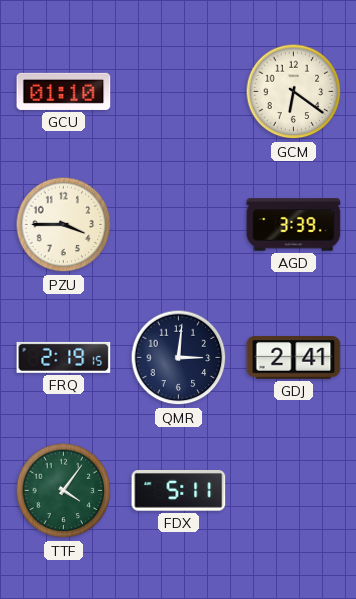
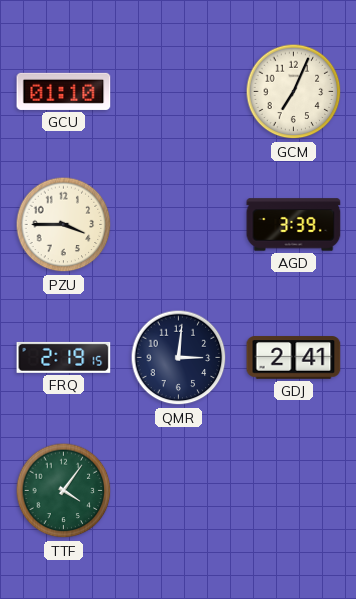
GCM: 6:21 -> 7:04 (294, 92)
FDX: 5:11 -> none (179, 491)
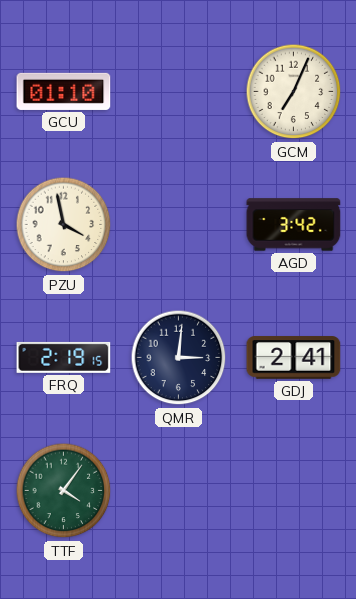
PZU: 3:45 -> 3:58 (64, 225)
AGD: 3:39 -> 3:42 (294, 225)
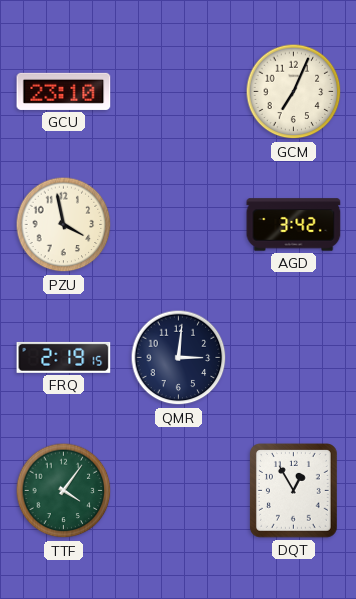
GCU: 01:10 -> 23:10 (64, 91)
GDJ: 2:41 -> none (294, 358)
DQT: none -> 12:55 (294, 491)
